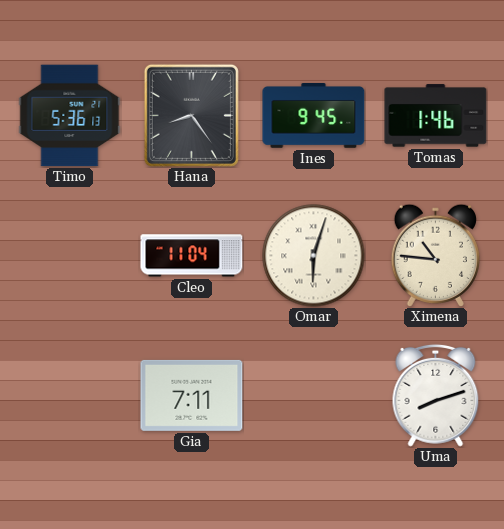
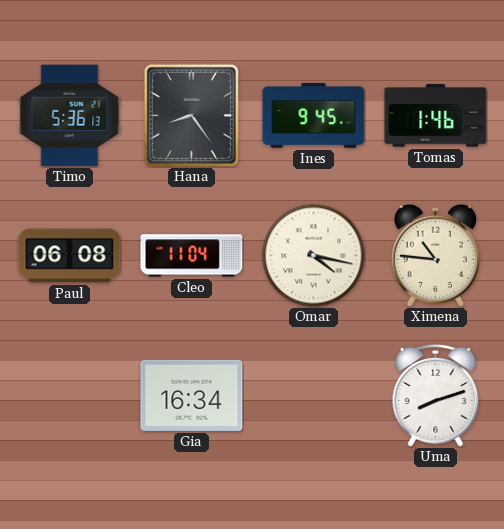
Paul: none -> 06:08 (70, 256)
Omar: 6:03 -> 4:17 (314, 256)
Gia: 7:11 -> 16:34 (192, 395)
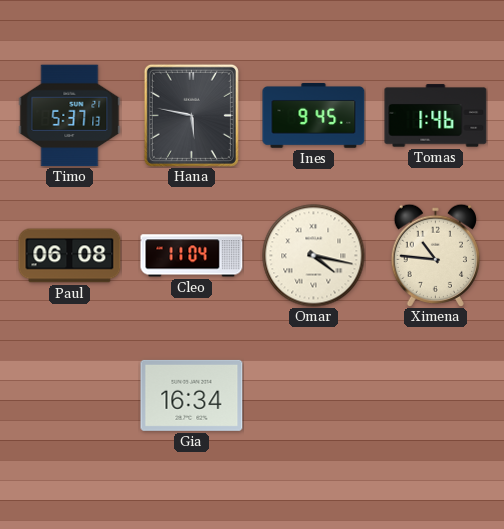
Timo: 5:36 -> 5:37 (70, 116)
Hana: 8:24 -> 5:47 (191, 115)
Uma: 8:12 -> none (436, 395)
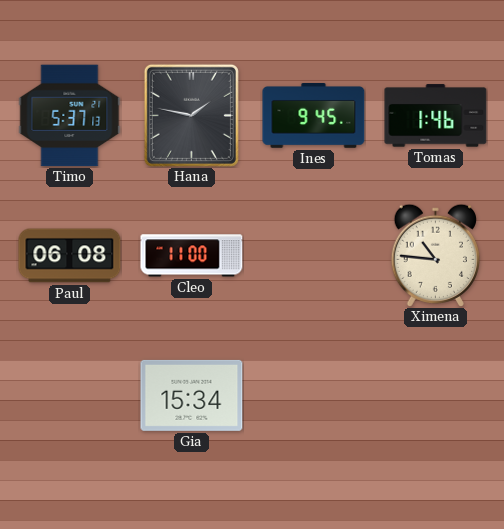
Hana: 5:47 -> 1:47 (191, 115)
Cleo: 11:04 -> 11:00 (192, 256)
Omar: 4:17 -> none (314, 256)
Gia: 16:34 -> 15:34 (192, 395)
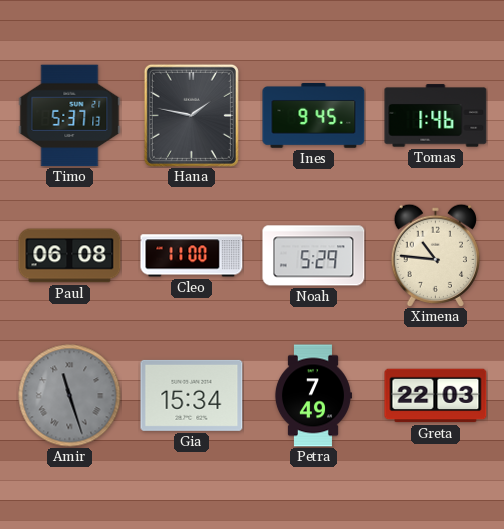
Noah: none -> 5:29 (314, 256)
Amir: none -> 11:27 (70, 396)
Petra: none -> 7:49 (313, 396)
Greta: none -> 22:03 (436, 396)
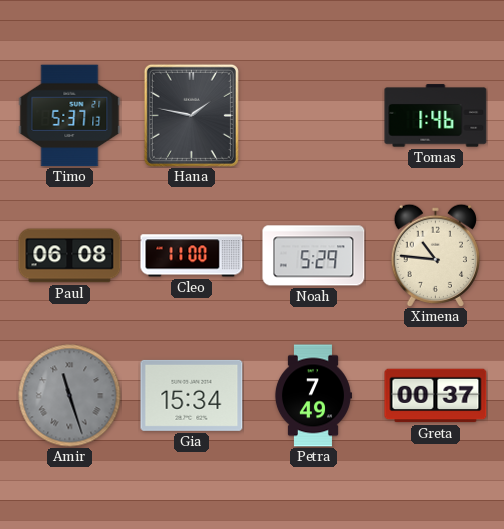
Ines: 9:45 -> none (314, 116)
Greta: 22:03 -> 00:37 (436, 396)
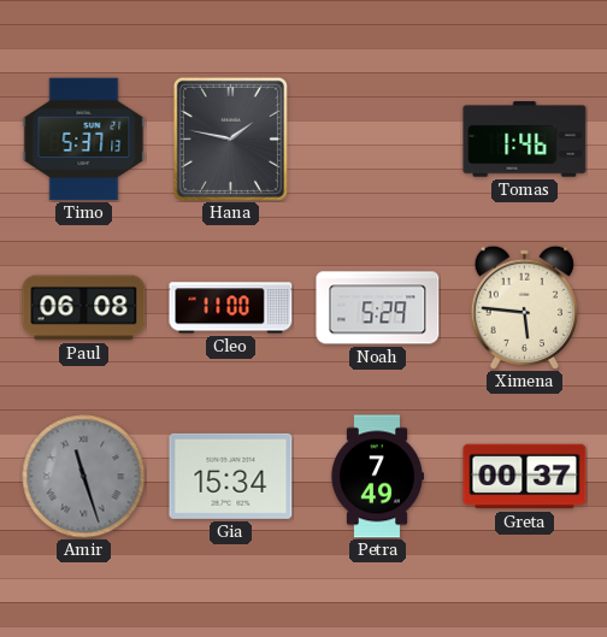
Ximena: 10:46 -> 5:46 (524, 307)
